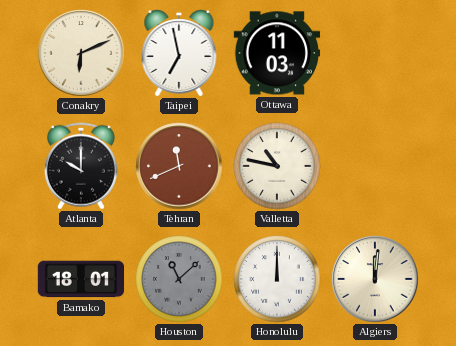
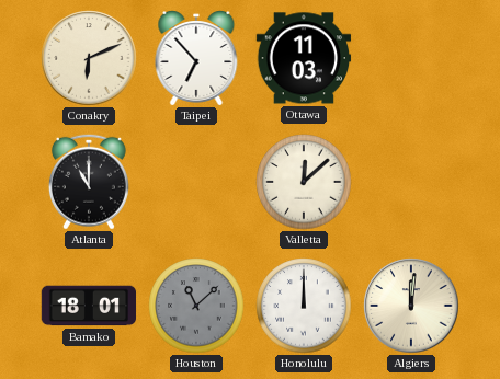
Taipei: 6:58 -> 6:53 (196, 59)
Atlanta: 10:00 -> 11:00 (89, 182)
Tehran: 11:41 -> none (179, 166)
Valletta: 10:47 -> 12:08 (304, 182)
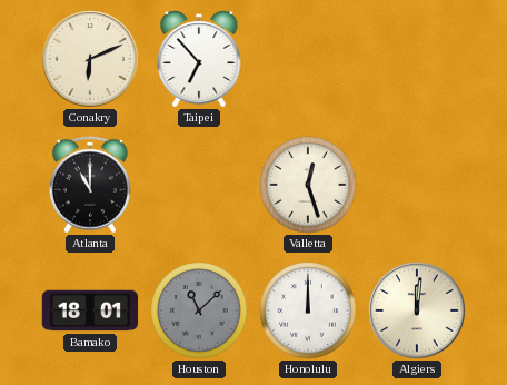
Ottawa: 11:03 -> none (304, 58)
Valletta: 12:08 -> 12:27 (308, 185)
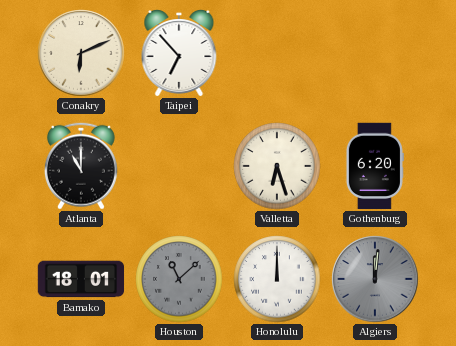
Valletta: 12:27 -> 6:27 (277, 166)
Gothenburg: none -> 6:20 (374, 166)
Algiers dial: cream -> grey (375, 279)
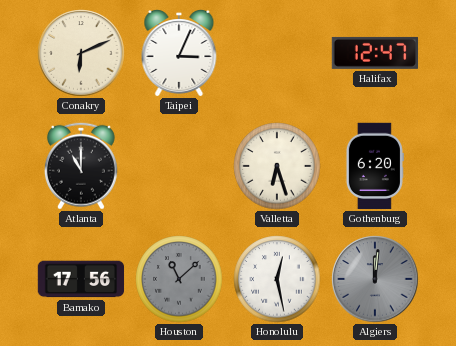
Taipei: 6:53 -> 3:04 (179, 54)
Halifax: none -> 12:47 (375, 53)
Bamako: 18:01 -> 17:56 (81, 279)
Honolulu: 12:00 -> 12:28 (277, 279)
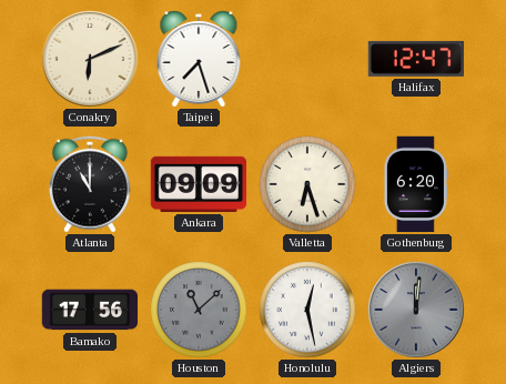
Taipei: 3:04 -> 7:27 (199, 60)
Ankara: none -> 09:09 (199, 184)
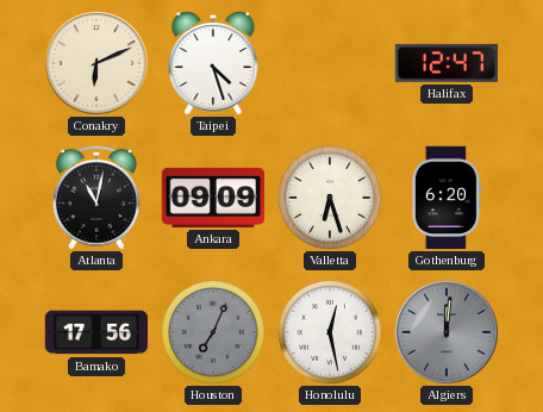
Taipei: 7:27 -> 4:27 (213, 64)
Atlanta: 11:00 -> 11:02 (96, 198)
Houston: 11:08 -> 7:04 (213, 332)
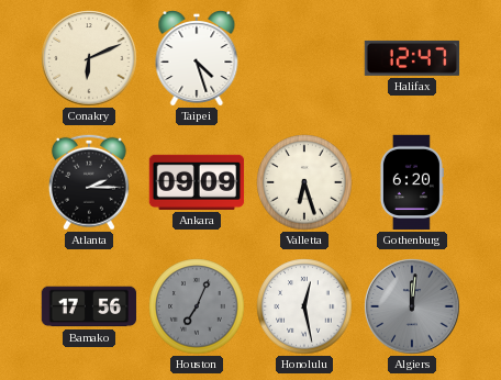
Atlanta: 11:02 -> 2:15 (89, 182)
